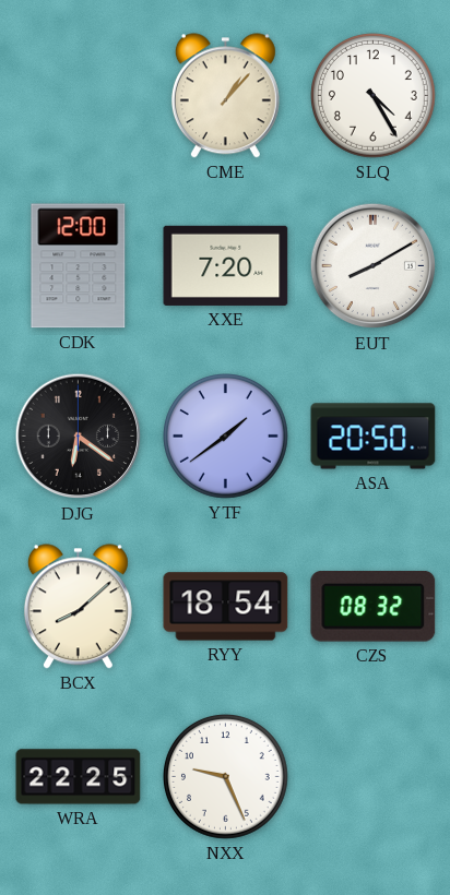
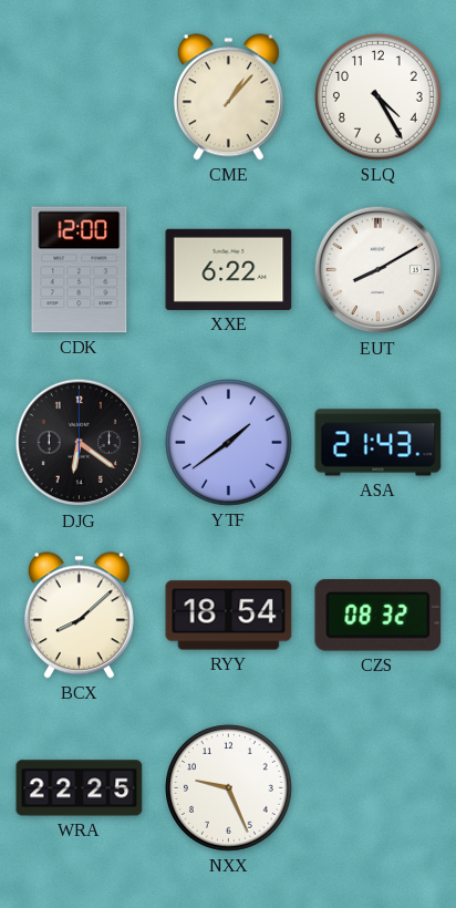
XXE: 7:20 -> 6:22 (229, 269)
ASA: 20:50 -> 21:43 (379, 443)
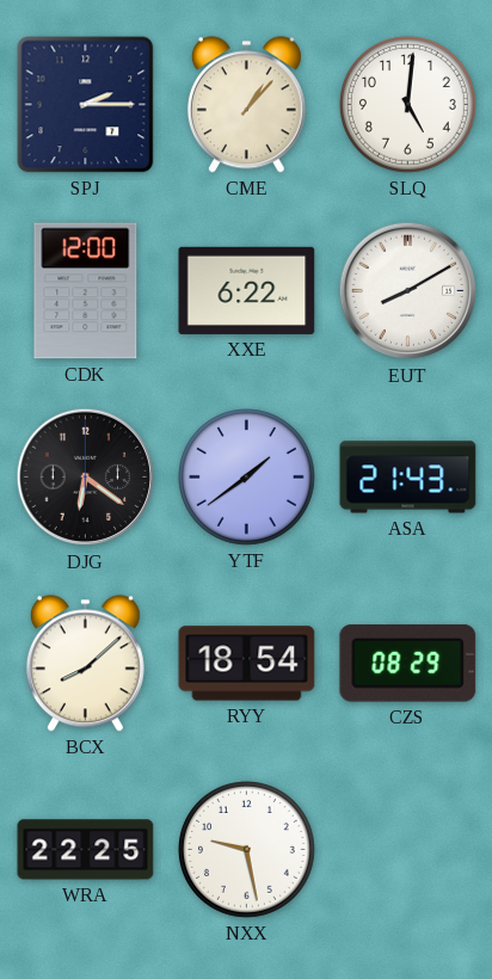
SPJ: none -> 2:15 (86, 105)
SLQ: 4:25 -> 5:01 (408, 105)
CZS: 08:32 -> 08:29 (408, 664)
NXX: 9:26 -> 9:28 (247, 850)
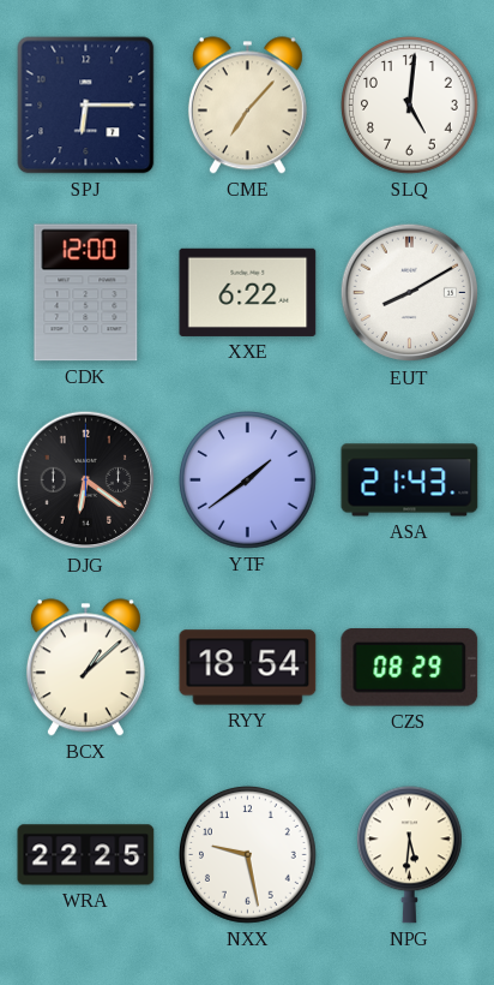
SPJ: 2:15 -> 6:15 (86, 106)
CME: 1:07 -> 7:07 (247, 106)
BCX: 8:08 -> 1:08 (85, 668)
NPG: none -> 5:31 (409, 855)
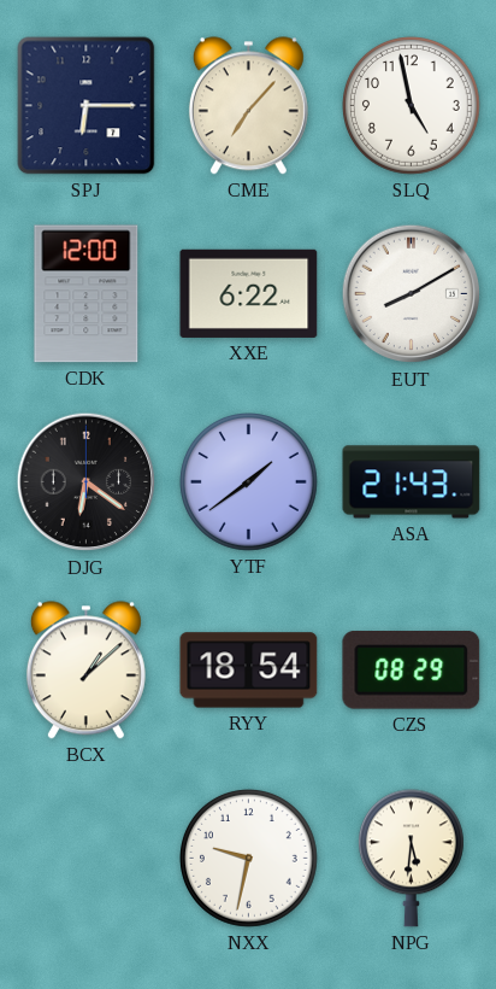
SLQ: 5:01 -> 4:58 (412, 106)
WRA: 22:25 -> none (86, 855)
NXX: 9:28 -> 9:32 (249, 859)
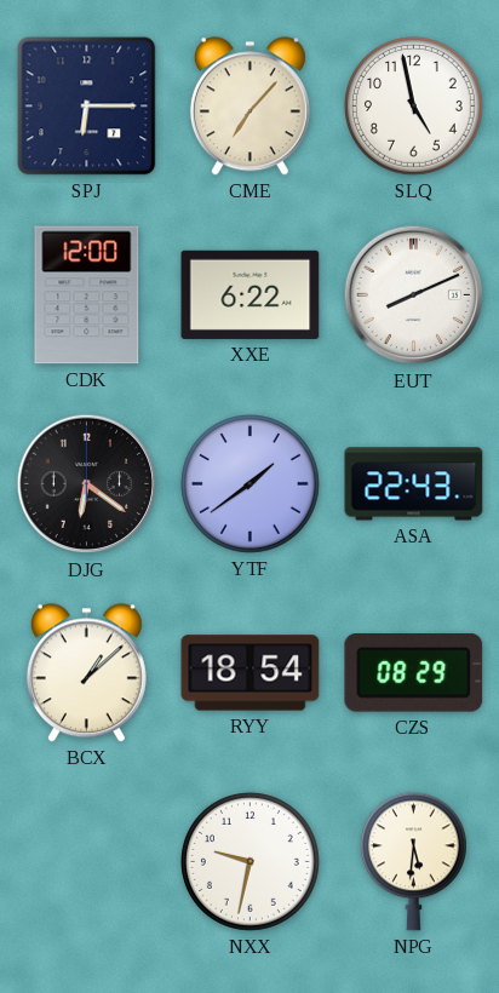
EUT: 8:10 -> 8:11 (414, 295)
ASA: 21:43 -> 22:43 (414, 484)
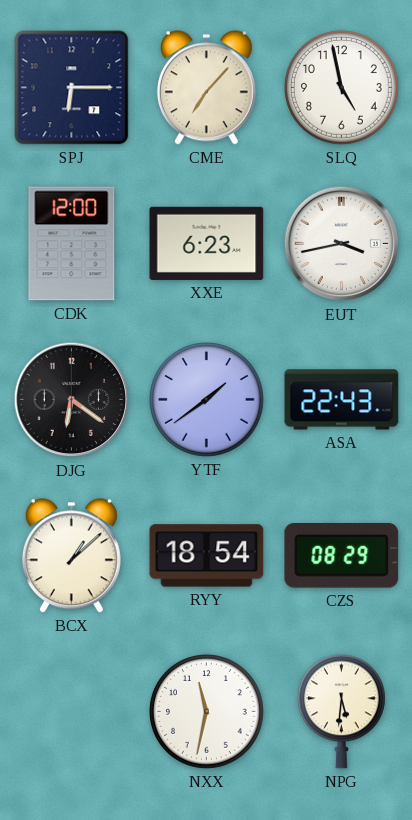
XXE: 6:22 -> 6:23 (207, 243)
EUT: 8:11 -> 3:43 (342, 244)
NXX: 9:32 -> 11:32 (207, 712)
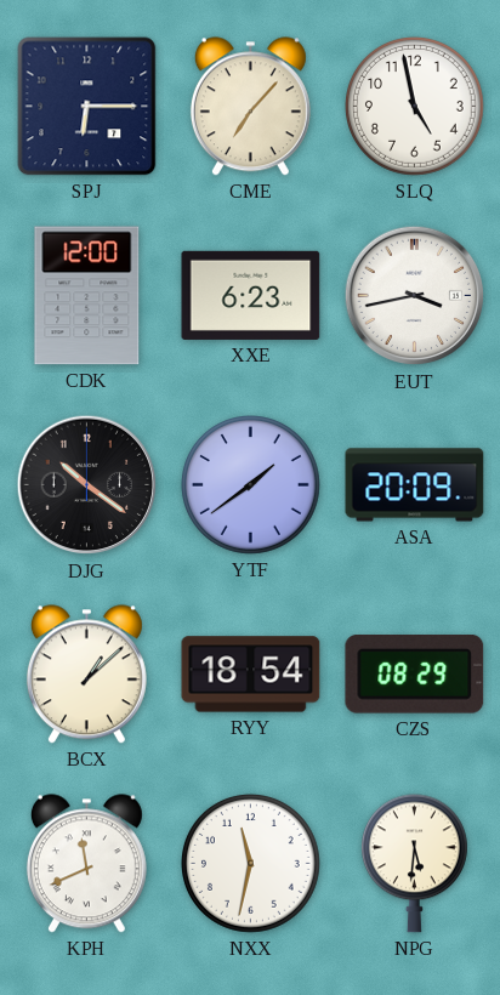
DJG: 6:21 -> 10:21 (87, 485)
ASA: 22:43 -> 20:09 (415, 485)
KPH: none -> 11:41 (86, 864)
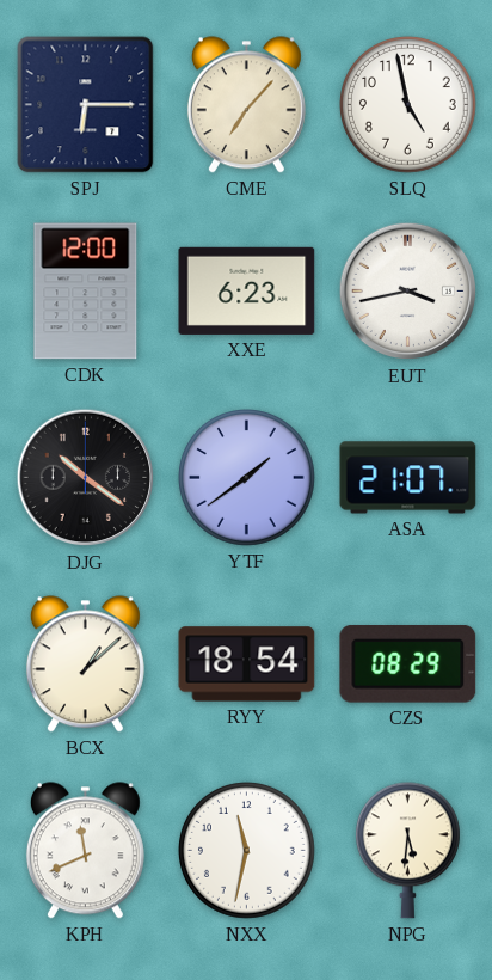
ASA: 20:09 -> 21:07 (408, 478)
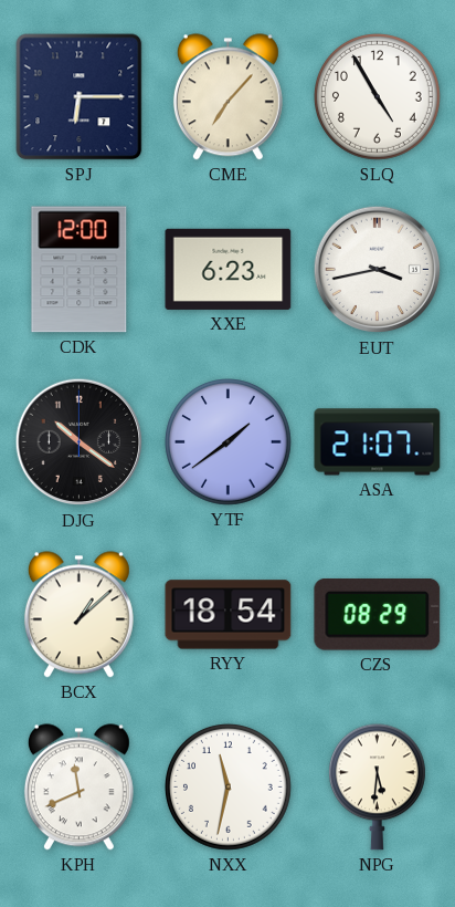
SLQ: 4:58 -> 4:55 (378, 97)
